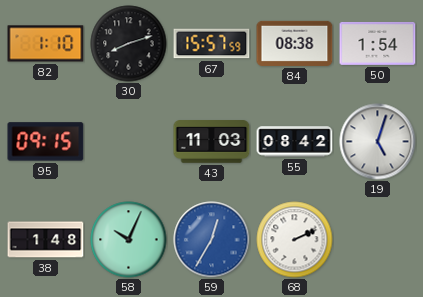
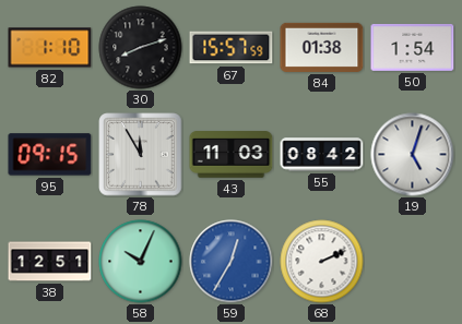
84: 08:38 -> 01:38 (322, 47)
78: none -> 11:55 (141, 155)
38: 1:48 -> 12:51 (50, 262)
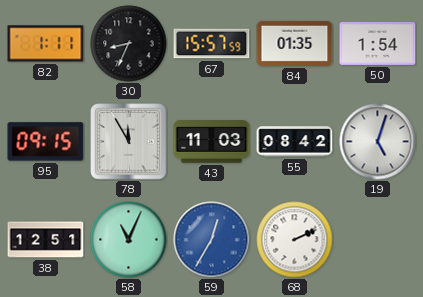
82: 1:10 -> 1:11 (46, 44)
30: 8:12 -> 8:34 (129, 44)
84: 01:38 -> 01:35 (295, 43)
58: 10:04 -> 11:04 (129, 240)
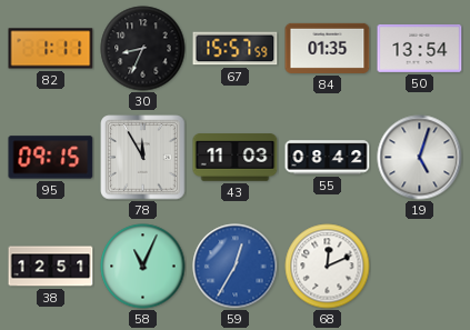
50: 1:54 -> 13:54 (420, 48)
68: 2:11 -> 12:11 (328, 267)
